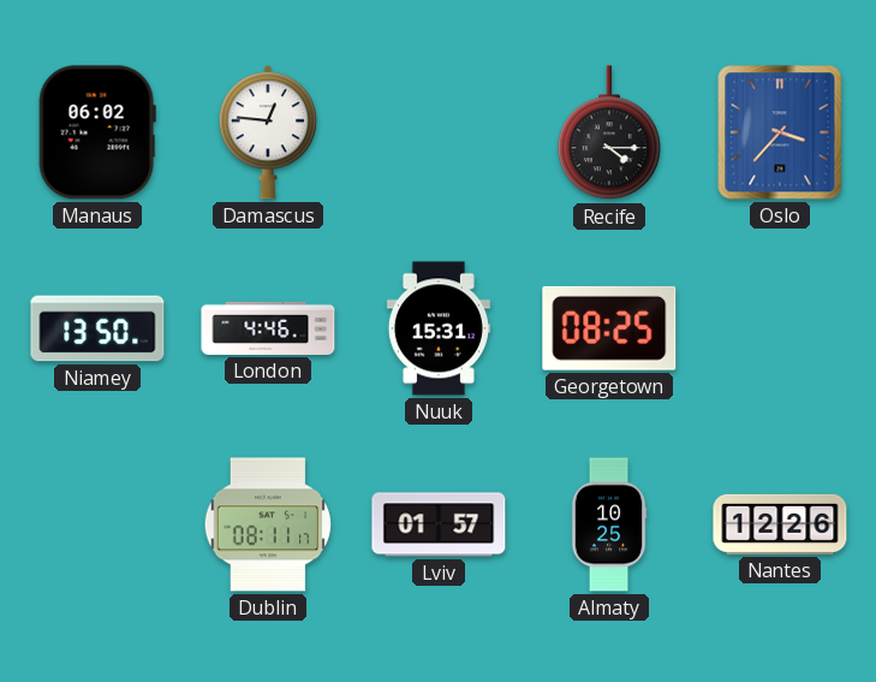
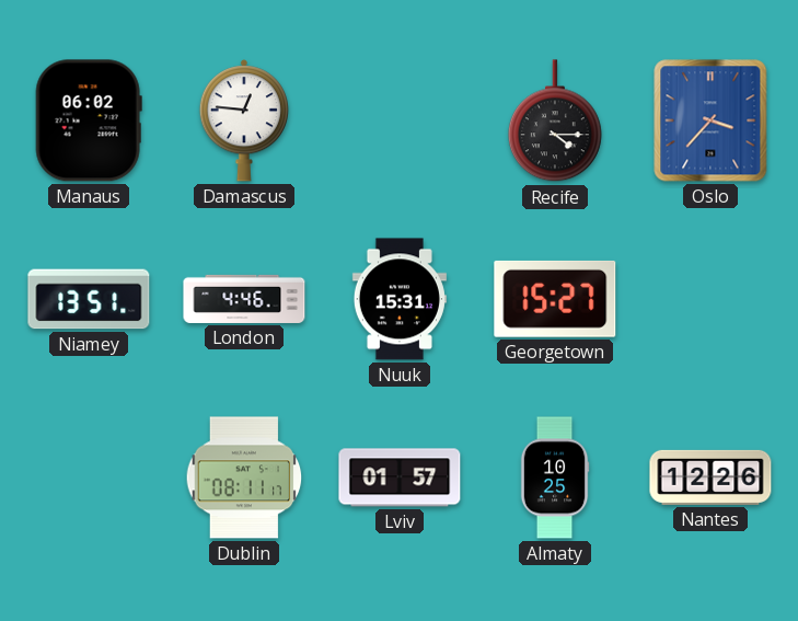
Niamey: 13:50 -> 13:51 (89, 299)
Georgetown: 08:25 -> 15:27 (555, 299)
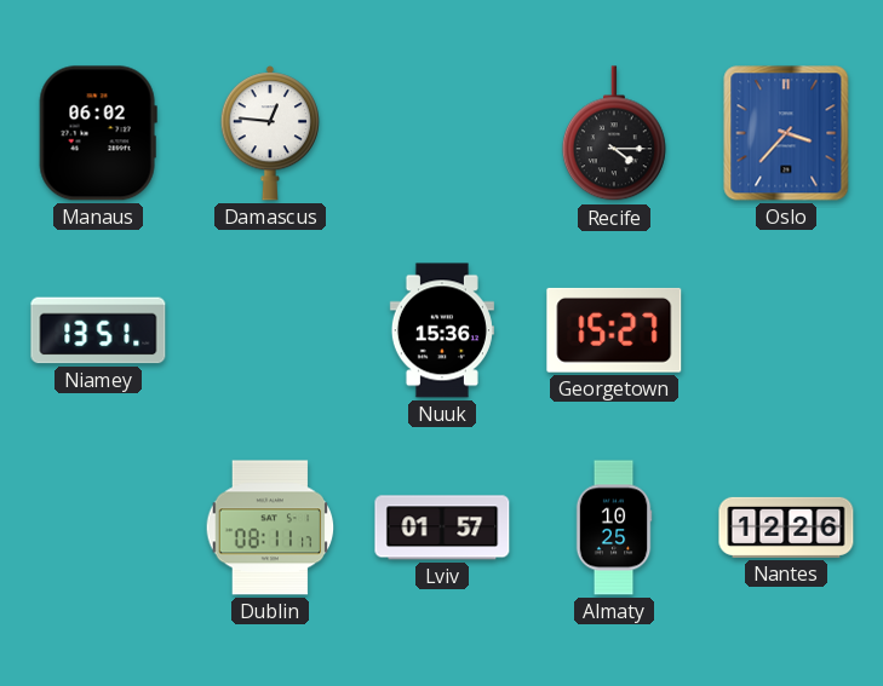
London: 4:46 -> none (244, 299)
Nuuk: 15:31 -> 15:36 (442, 330)
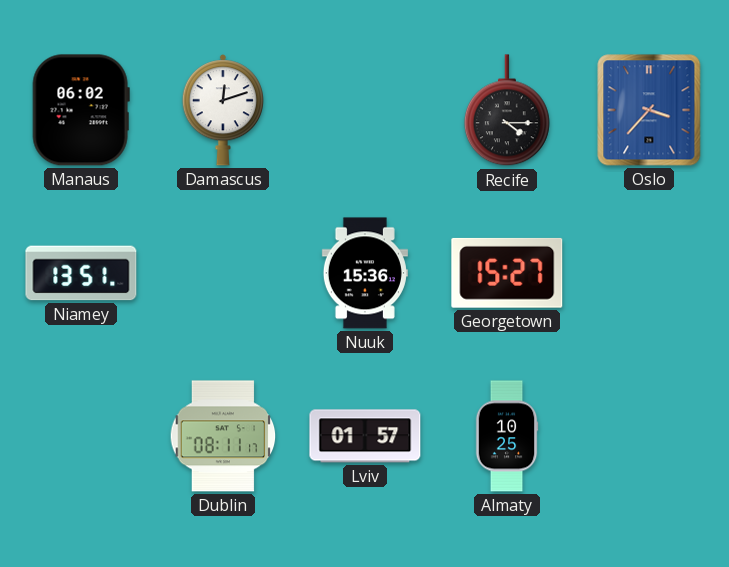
Damascus: 12:46 -> 12:12 (223, 110)
Nantes: 12:26 -> none (786, 528)
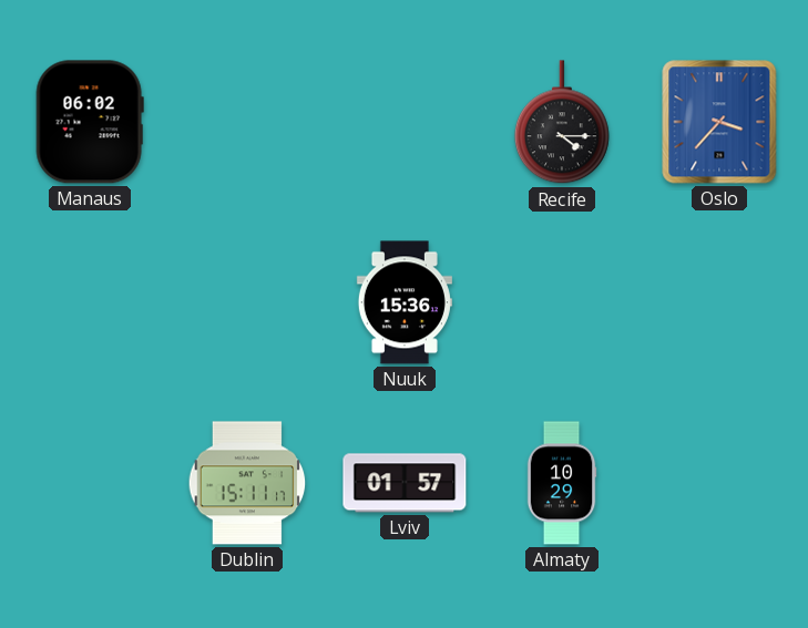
Damascus: 12:12 -> none (223, 110)
Niamey: 13:51 -> none (81, 273)
Georgetown: 15:27 -> none (507, 273)
Dublin: 08:11 -> 15:11 (247, 483)
Almaty: 10:25 -> 10:29 (562, 483)
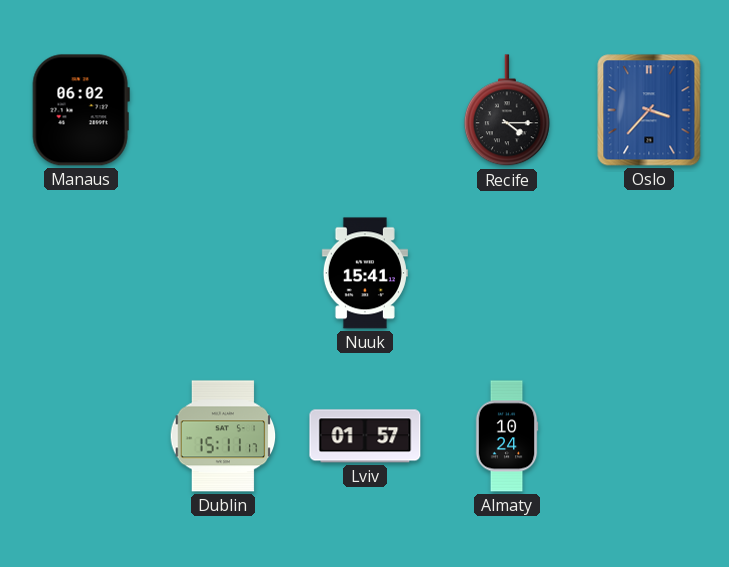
Nuuk: 15:36 -> 15:41 (365, 273)
Almaty: 10:29 -> 10:24 (507, 436)
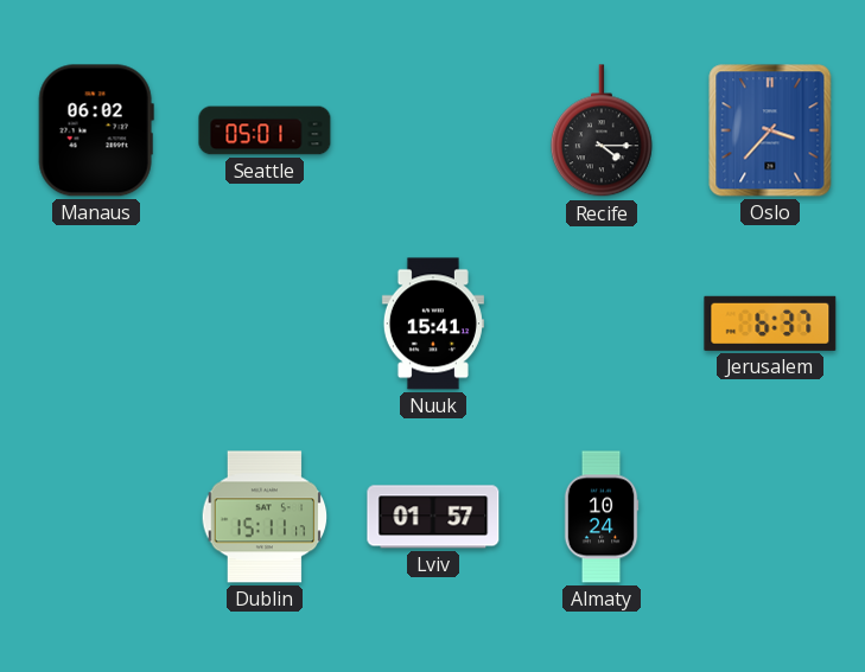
Seattle: none -> 05:01 (265, 130)
Jerusalem: none -> 6:37 (770, 324)
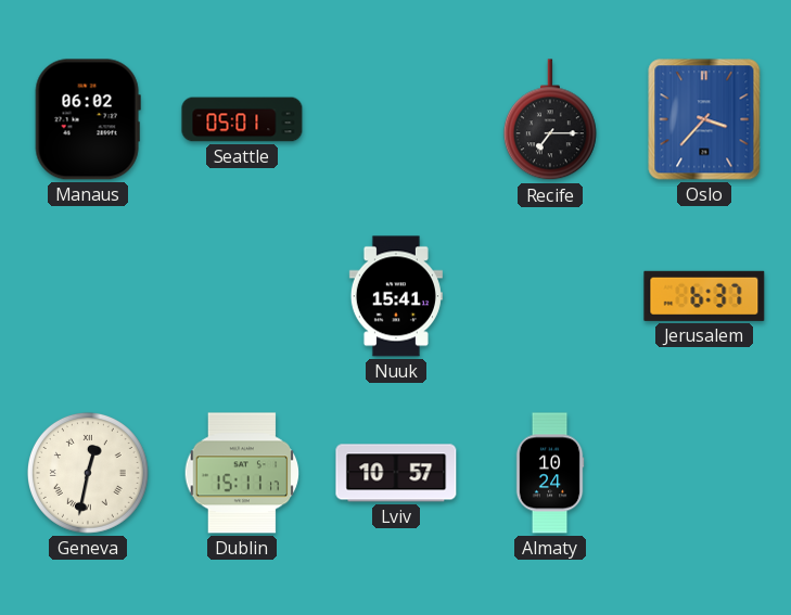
Recife: 4:15 -> 7:15 (550, 120)
Geneva: none -> 12:32 (88, 473)
Lviv: 01:57 -> 10:57 (396, 473)
